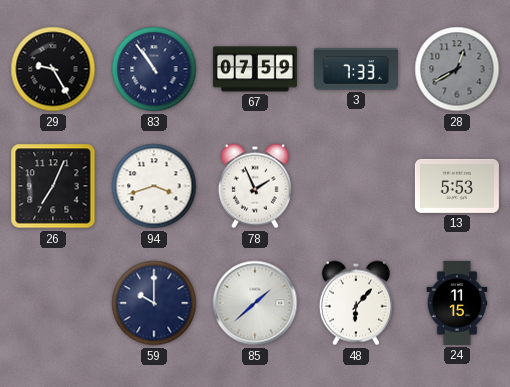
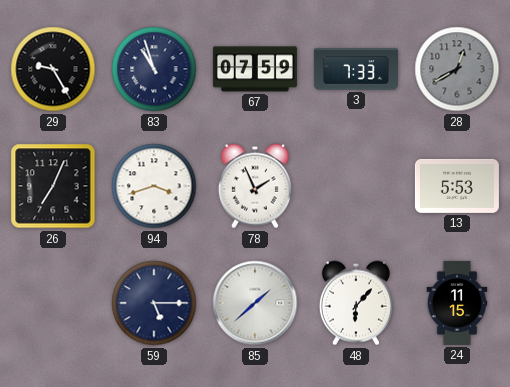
83: 10:54 -> 10:57 (154, 69)
59: 10:00 -> 5:15 (154, 303)
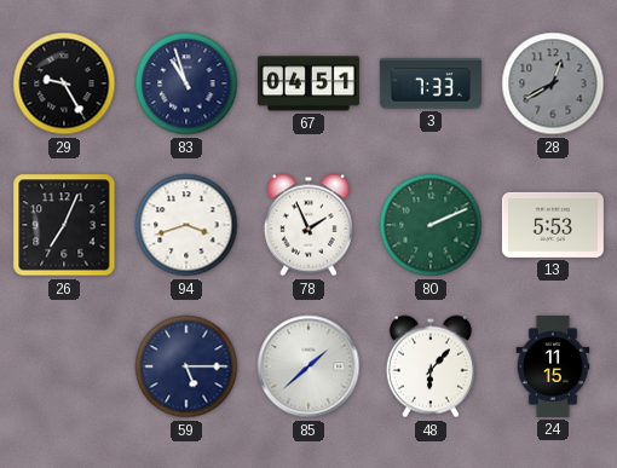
67: 07:59 -> 04:51 (308, 83)
80: none -> 2:11 (431, 225)
